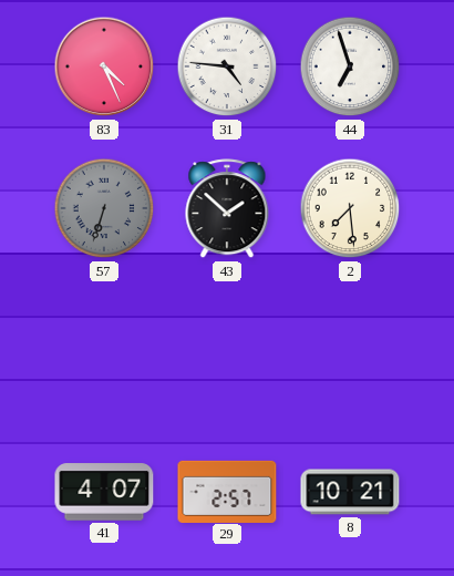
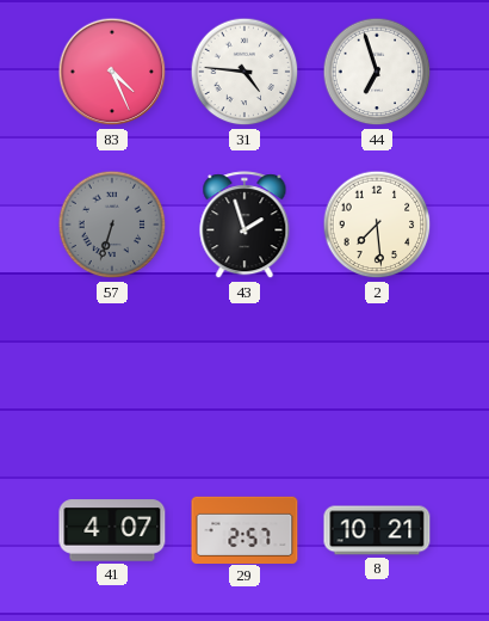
43: 1:52 -> 1:57 (244, 226)
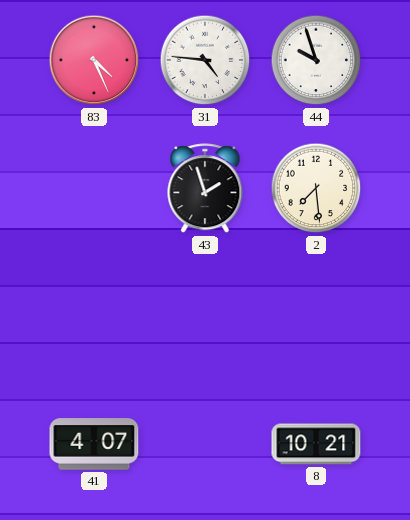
44: 6:57 -> 9:57 (316, 60)
57: 6:33 -> none (112, 225)
29: 2:57 -> none (244, 529)
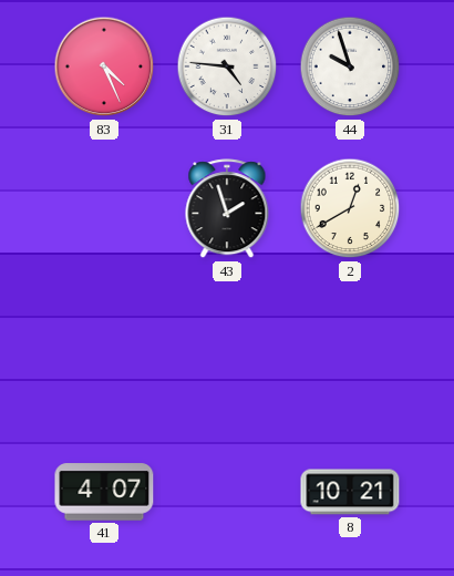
2: 7:29 -> 12:40 (350, 208)
